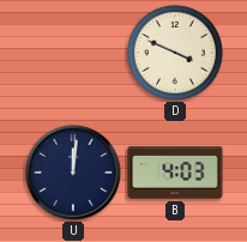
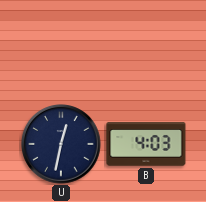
D: 3:49 -> none (175, 53)
U: 12:01 -> 12:32 (61, 144)
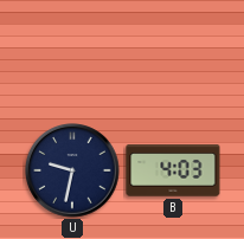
U: 12:32 -> 9:32 (72, 170)
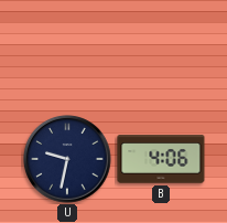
B: 4:03 -> 4:06 (161, 159)
